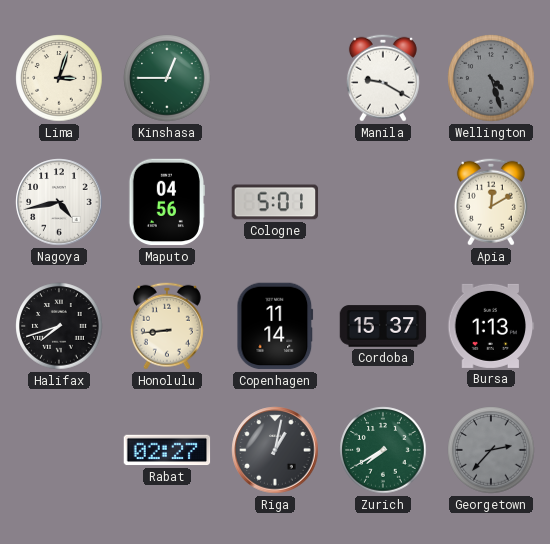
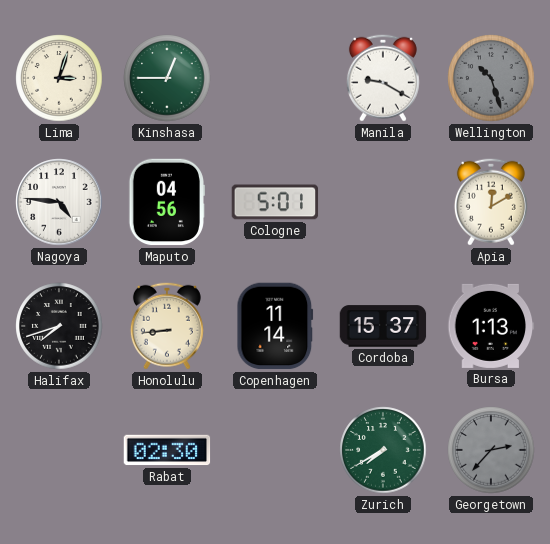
Wellington: 4:27 -> 10:27 (491, 78)
Nagoya: 4:43 -> 4:46 (59, 202)
Rabat: 02:27 -> 02:30 (167, 450)
Riga: 1:02 -> none (275, 450)
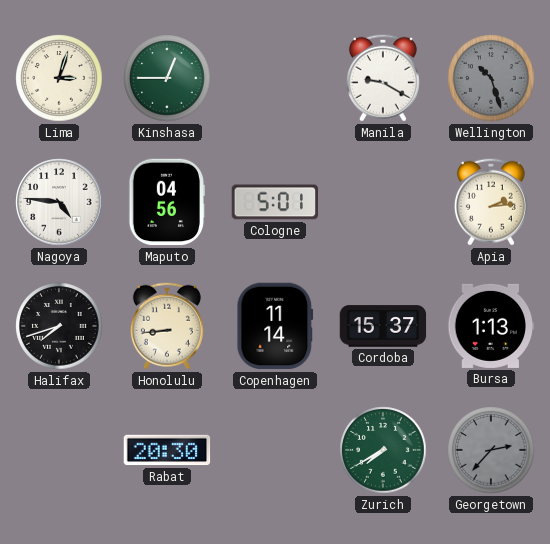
Apia: 12:10 -> 2:14 (491, 202)
Rabat: 02:30 -> 20:30 (167, 450)
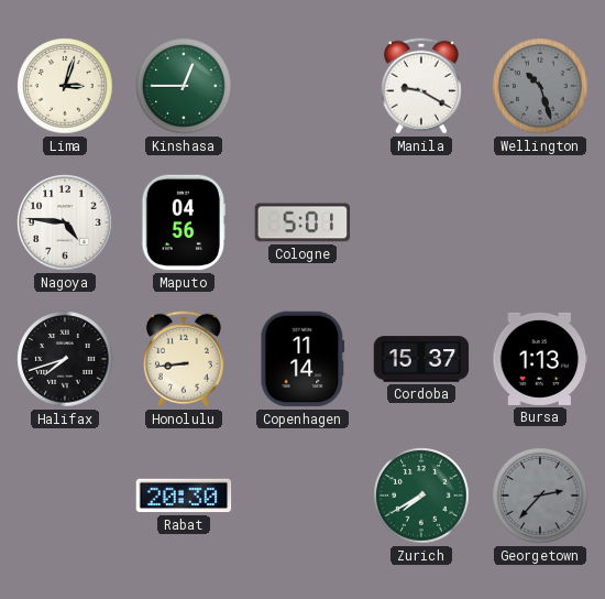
Apia: 2:14 -> none (491, 202)
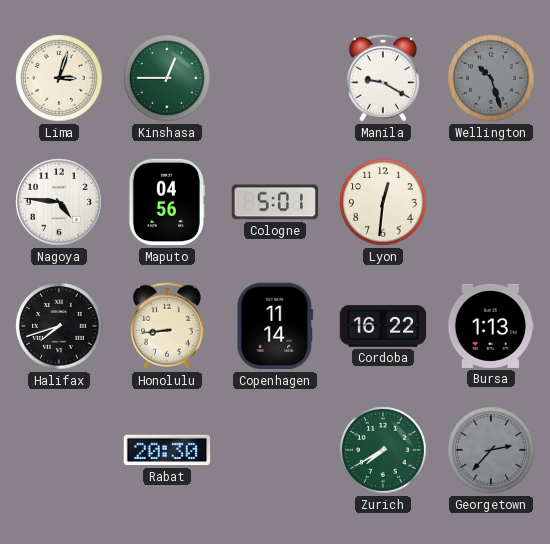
Lyon: none -> 12:31 (383, 202)
Cordoba: 15:37 -> 16:22 (383, 326)
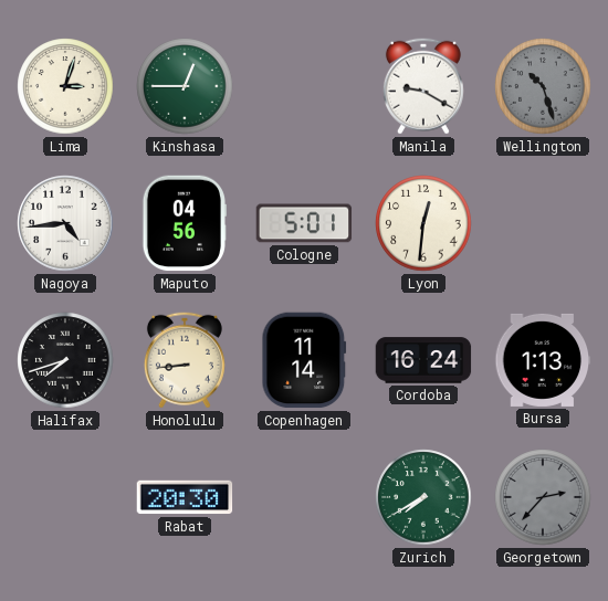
Nagoya: 4:46 -> 4:44 (65, 223)
Cordoba: 16:22 -> 16:24 (423, 360)
